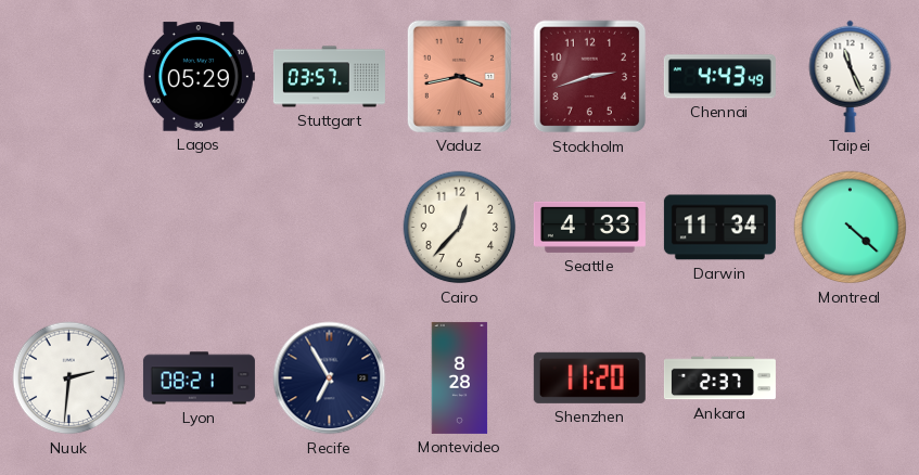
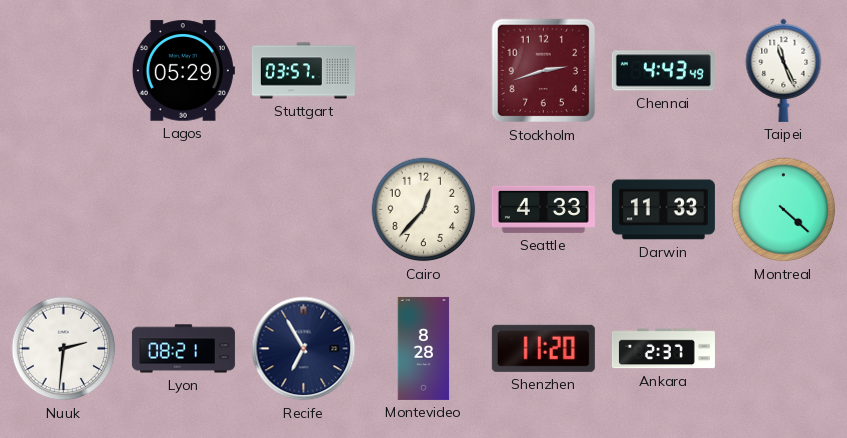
Vaduz: 3:43 -> none (459, 76)
Darwin: 11:34 -> 11:33 (663, 210)
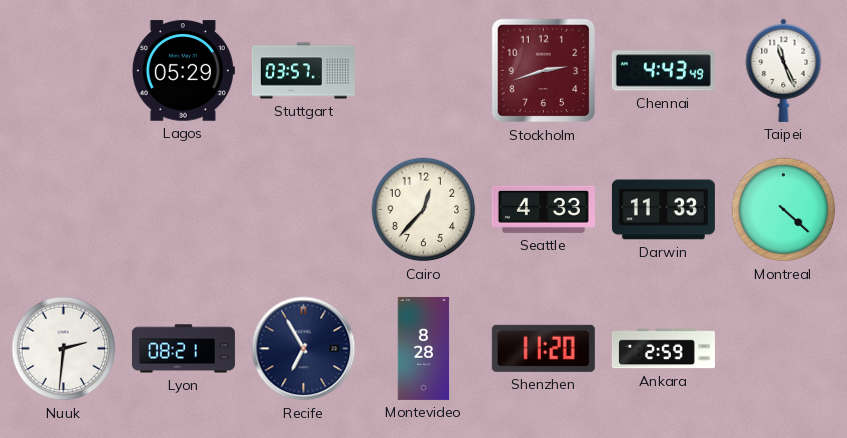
Ankara: 2:37 -> 2:59 (663, 349)
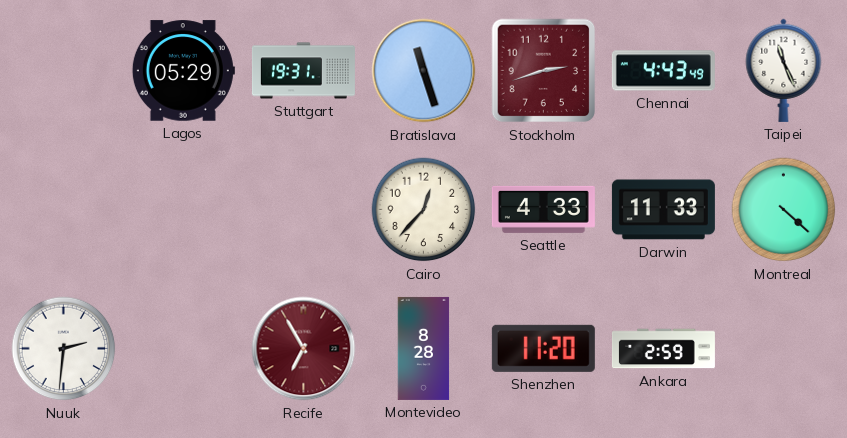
Stuttgart: 03:57 -> 19:31 (303, 71)
Bratislava: none -> 11:27 (424, 71)
Lyon: 08:21 -> none (183, 349)
Recife dial: navy -> burgundy (304, 349)
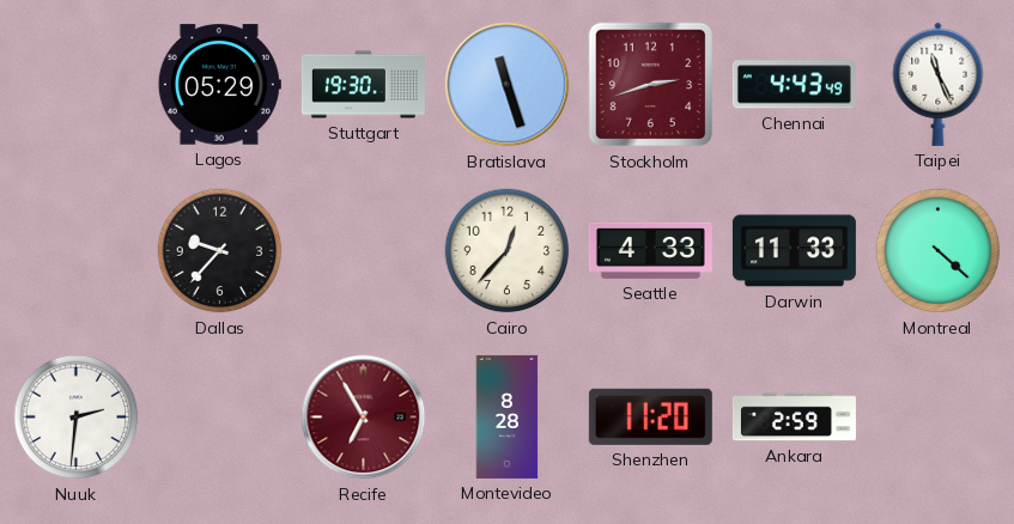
Stuttgart: 19:31 -> 19:30 (363, 85)
Dallas: none -> 9:37 (220, 251)
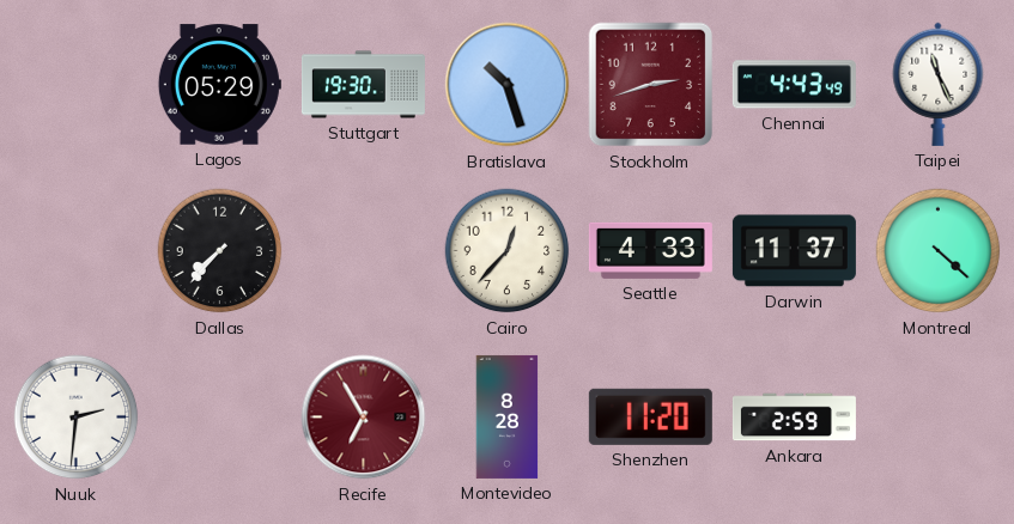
Bratislava: 11:27 -> 10:27 (508, 85)
Dallas: 9:37 -> 7:37 (220, 251)
Darwin: 11:33 -> 11:37 (794, 251)
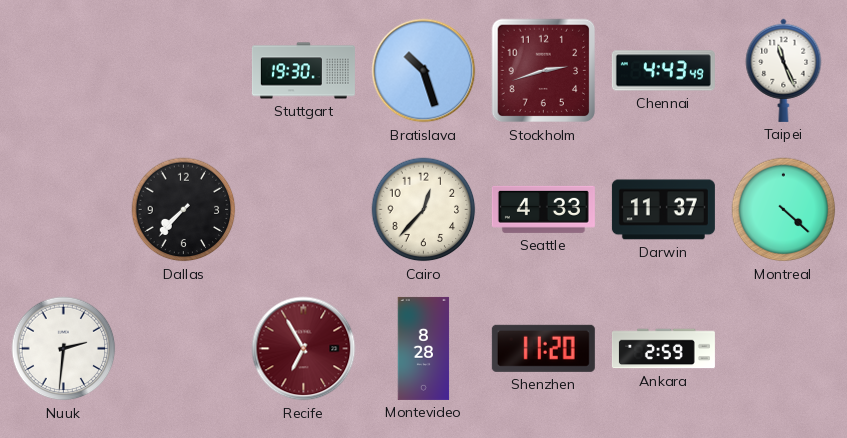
Lagos: 05:29 -> none (219, 85)
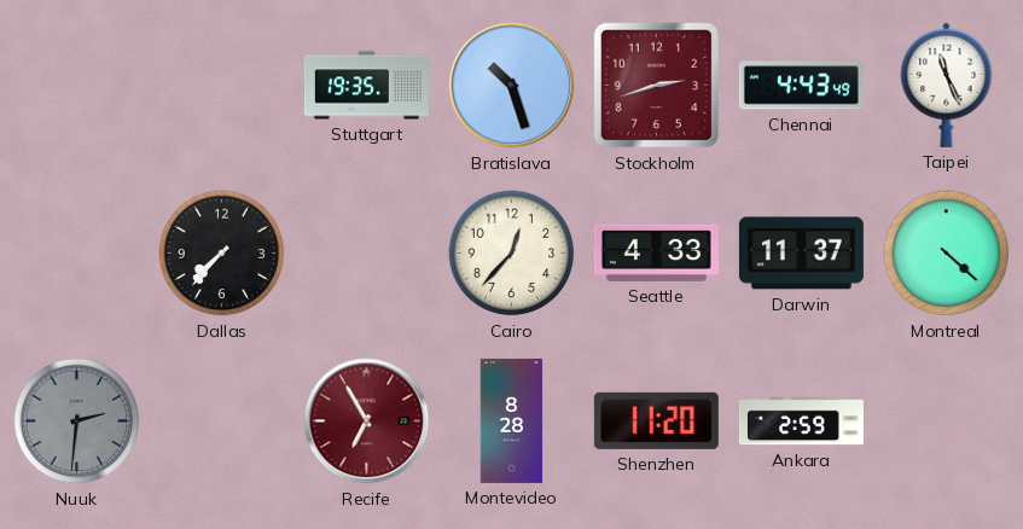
Stuttgart: 19:30 -> 19:35 (366, 86)
Nuuk dial: white -> grey (77, 422)
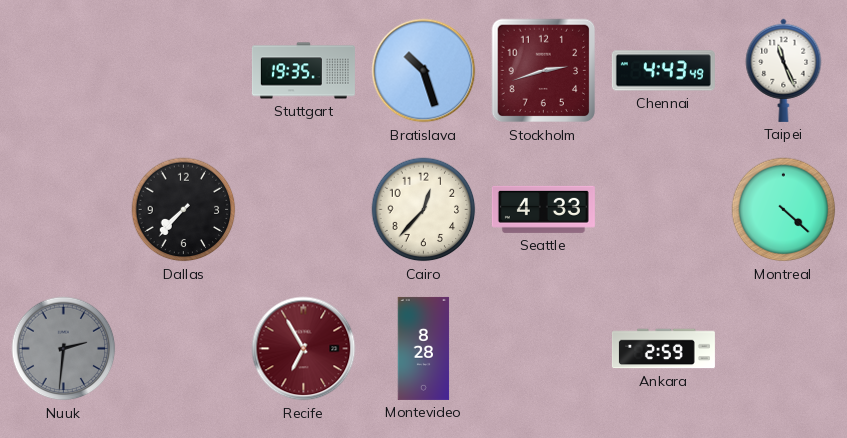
Darwin: 11:37 -> none (801, 254)
Shenzhen: 11:20 -> none (656, 420)
